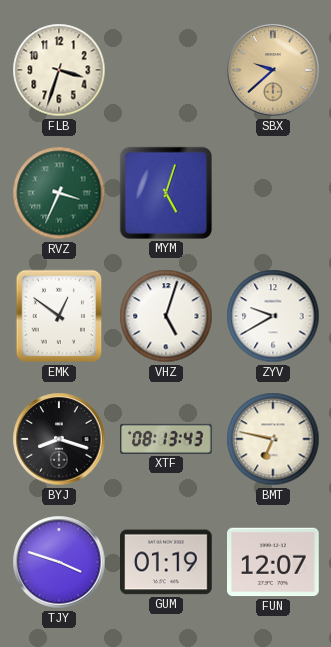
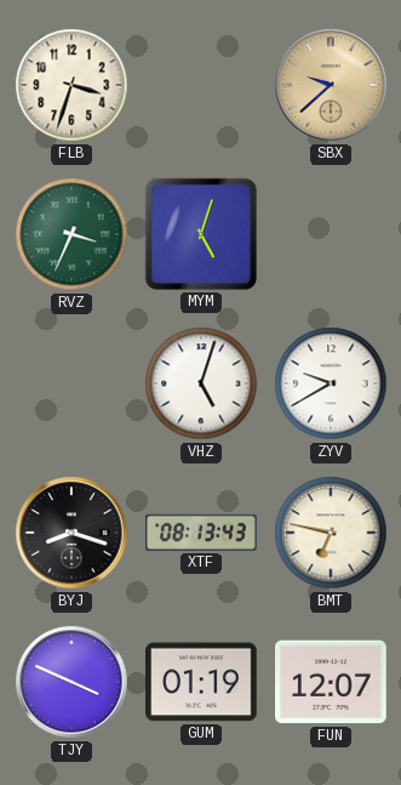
EMK: 12:51 -> none (59, 316)
TJY: 3:48 -> 3:49 (71, 682)
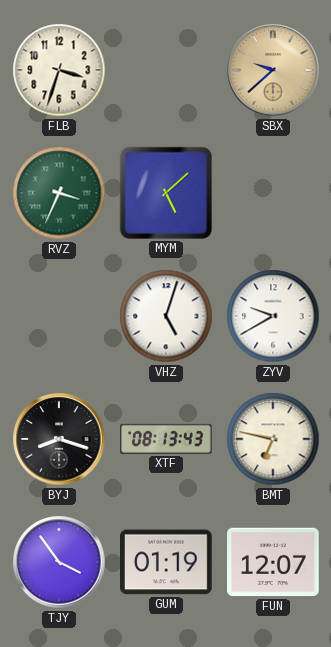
MYM: 5:03 -> 5:08 (166, 193)
TJY: 3:49 -> 3:54 (59, 562)
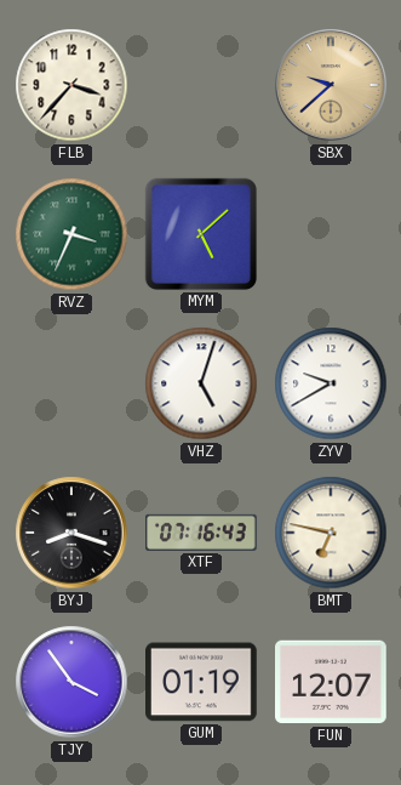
FLB: 3:33 -> 3:37 (71, 85)
XTF: 08:13 -> 07:16 (201, 533)
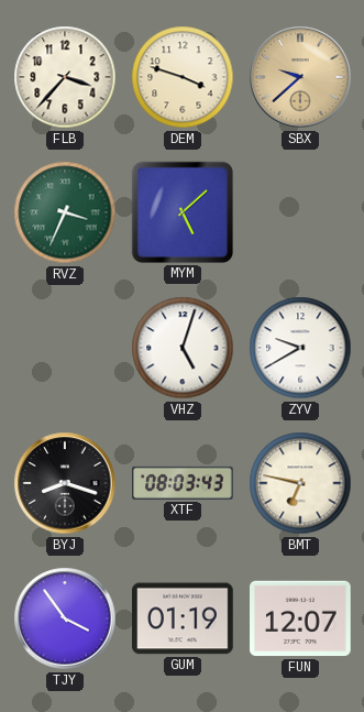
DEM: none -> 3:48 (183, 77)
XTF: 07:16 -> 08:03 (183, 483)
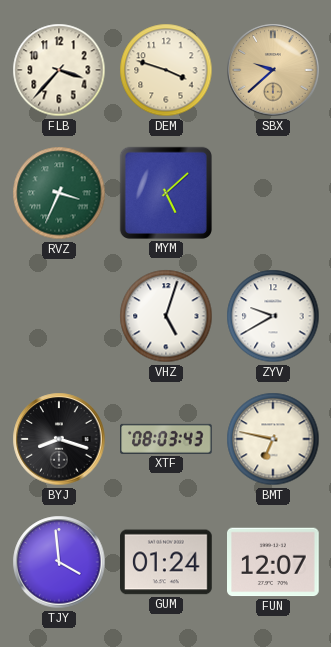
TJY: 3:54 -> 3:59 (59, 562)
GUM: 01:19 -> 01:24 (166, 562)
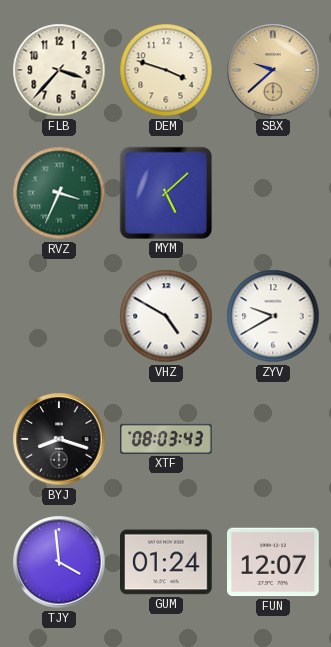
VHZ: 5:03 -> 4:50 (166, 316)
BMT: 6:47 -> none (273, 439)
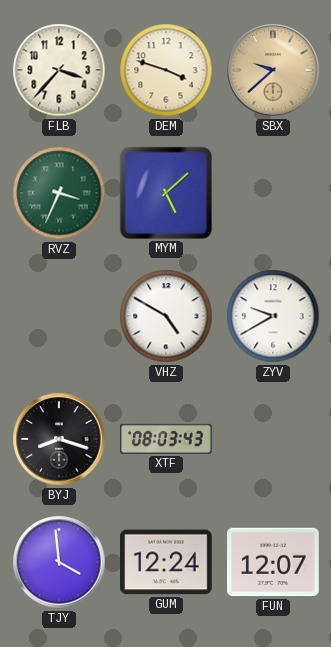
GUM: 01:24 -> 12:24 (166, 562)
